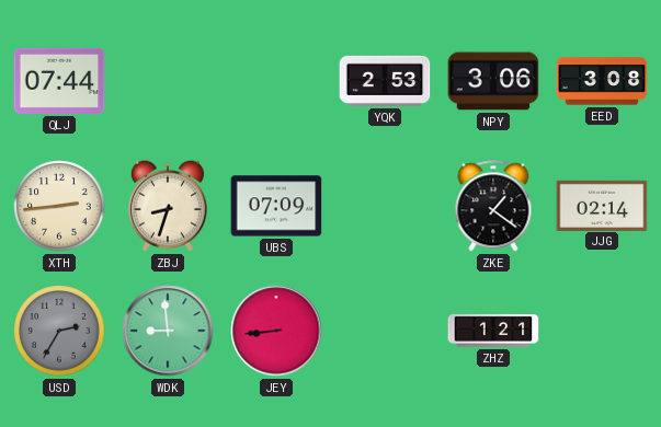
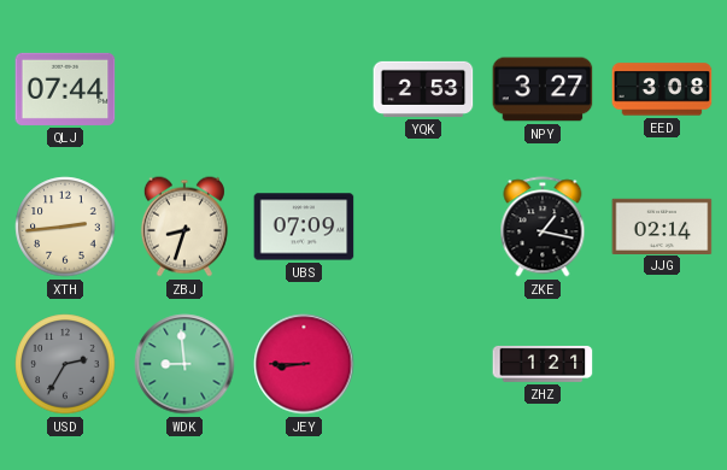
NPY: 3:06 -> 3:27 (543, 89)
ZKE: 1:21 -> 1:17 (543, 227)
JEY: 8:44 -> 8:45 (304, 364)
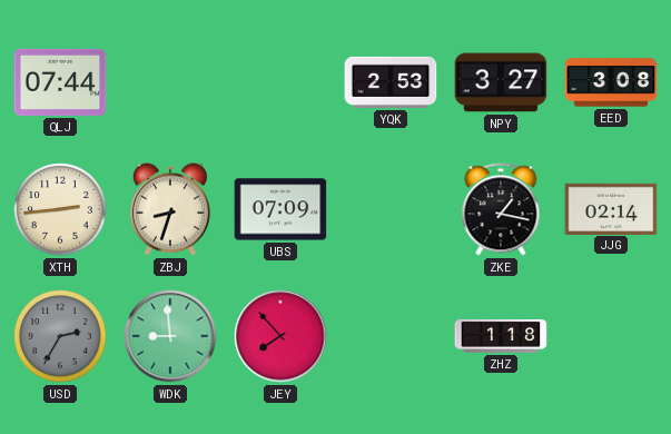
JEY: 8:45 -> 7:53 (280, 336)
ZHZ: 1:21 -> 1:18 (501, 336)
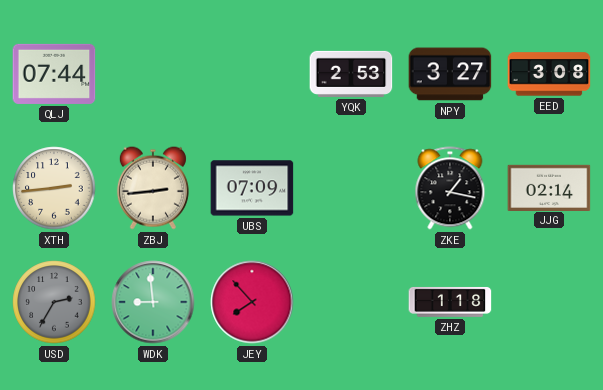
ZBJ: 8:33 -> 2:44 (153, 188)
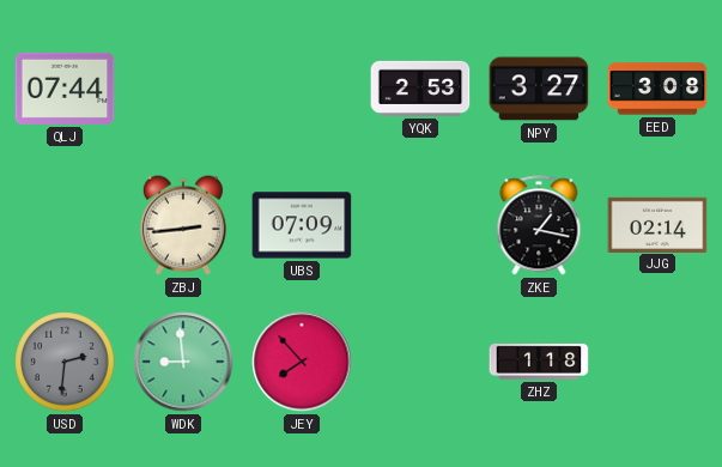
XTH: 2:44 -> none (54, 188)
USD: 2:35 -> 2:31 (65, 362)
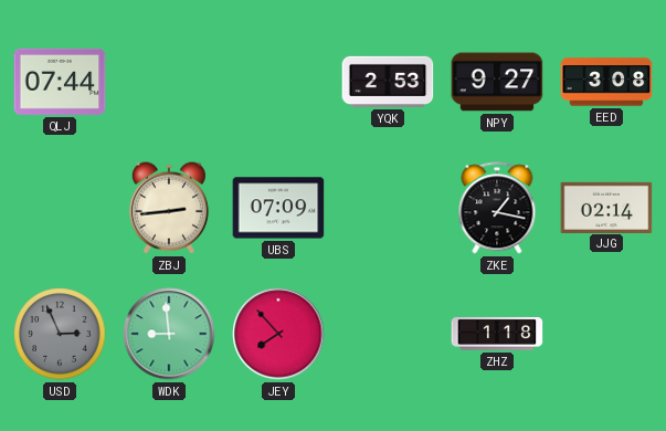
NPY: 3:27 -> 9:27 (497, 82)
USD: 2:31 -> 2:56 (60, 334)
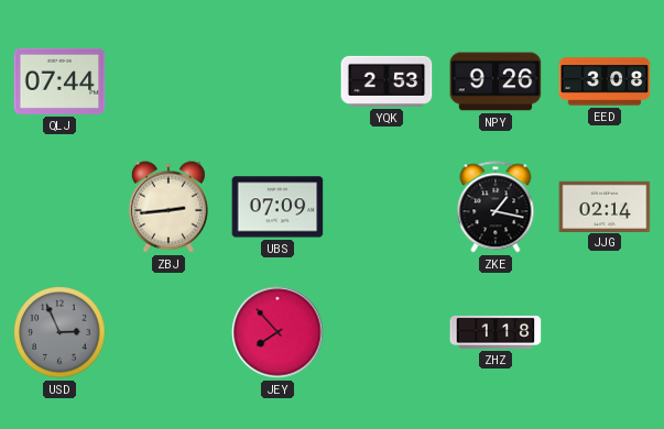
NPY: 9:27 -> 9:26 (496, 81)
WDK: 8:59 -> none (169, 334)
